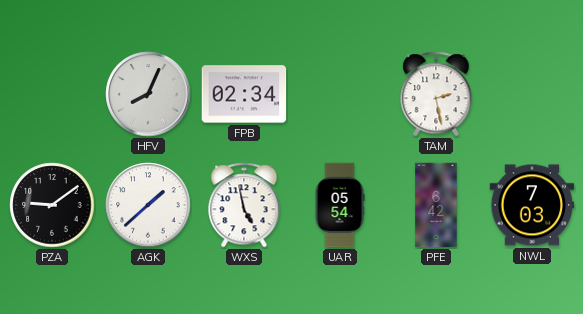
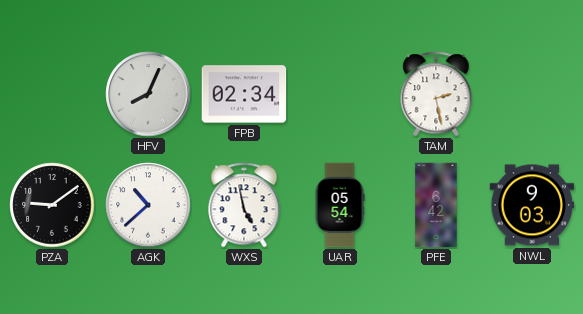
AGK: 1:38 -> 10:38 (148, 205)
NWL: 7:03 -> 9:03 (532, 205)
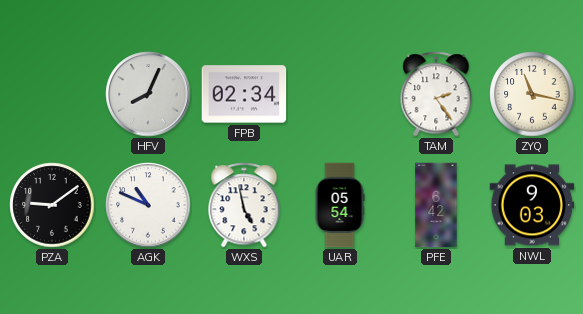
TAM: 2:28 -> 2:24 (436, 94)
ZYQ: none -> 11:17 (532, 94)
AGK: 10:38 -> 10:49 (148, 205)
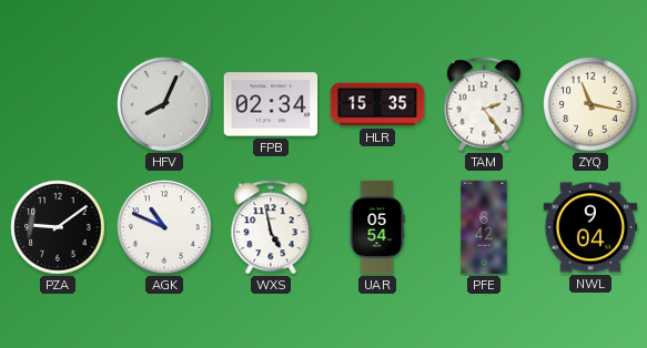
HLR: none -> 15:35 (377, 104)
NWL: 9:03 -> 9:04 (590, 227)
